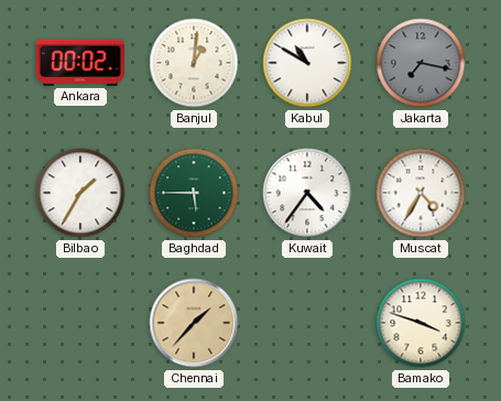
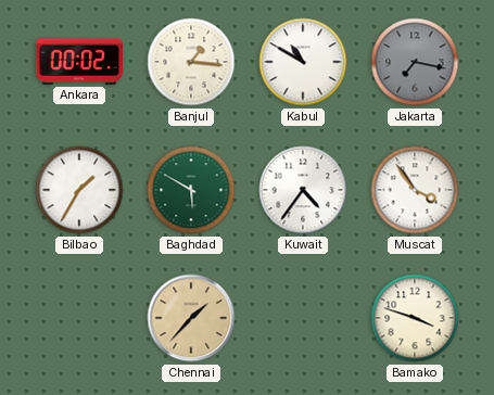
Banjul: 1:01 -> 1:16 (191, 62)
Baghdad: 5:45 -> 5:50 (191, 190)
Muscat: 4:35 -> 3:54 (415, 190)
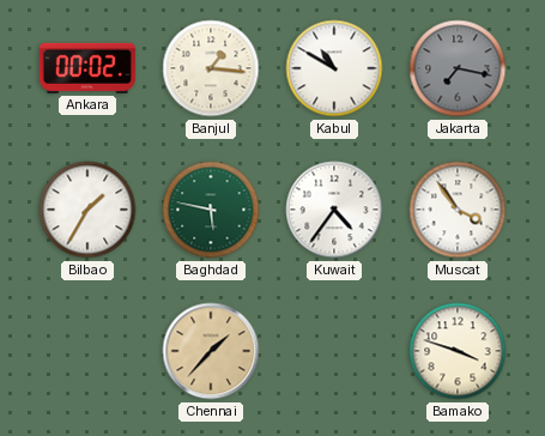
Baghdad: 5:50 -> 5:47 (211, 210)
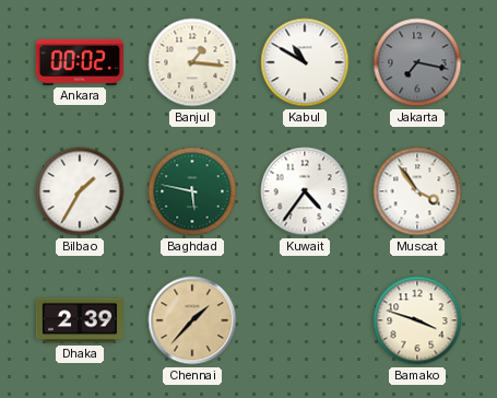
Dhaka: none -> 2:39 (80, 320)
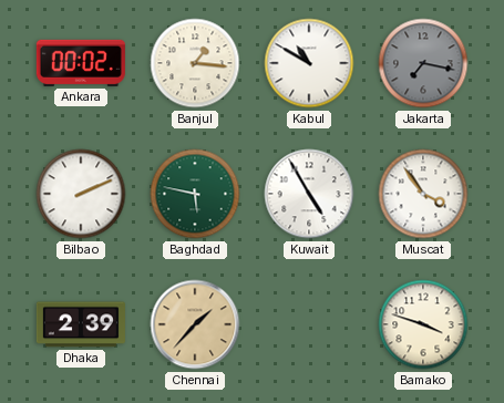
Bilbao: 1:35 -> 2:11 (81, 194)
Kuwait: 4:36 -> 4:55 (309, 194)
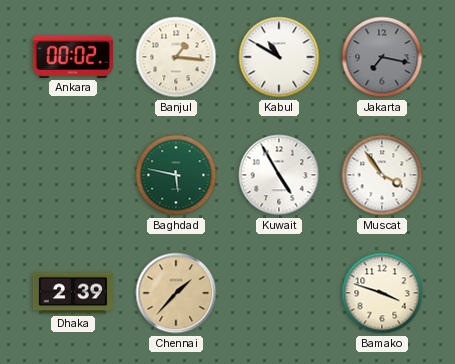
Bilbao: 2:11 -> none (81, 194)
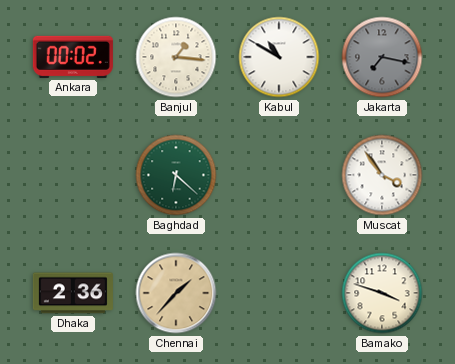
Baghdad: 5:47 -> 6:22 (176, 175)
Kuwait: 4:55 -> none (279, 175)
Dhaka: 2:39 -> 2:36 (73, 293)
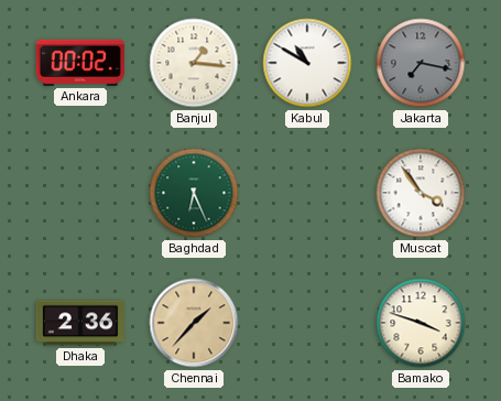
Baghdad: 6:22 -> 6:26 (194, 193)
